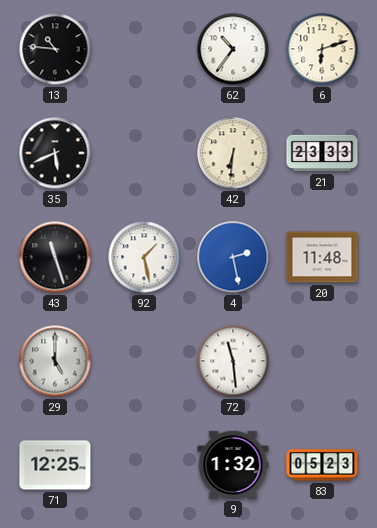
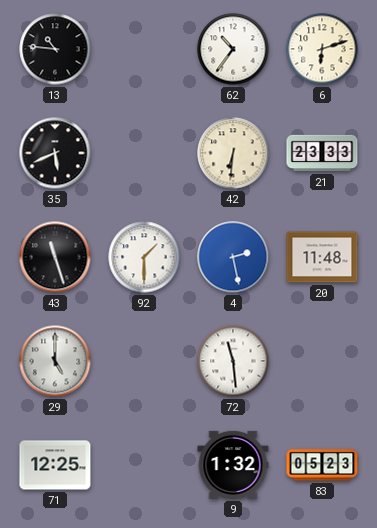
92: 1:28 -> 1:30 (144, 257)
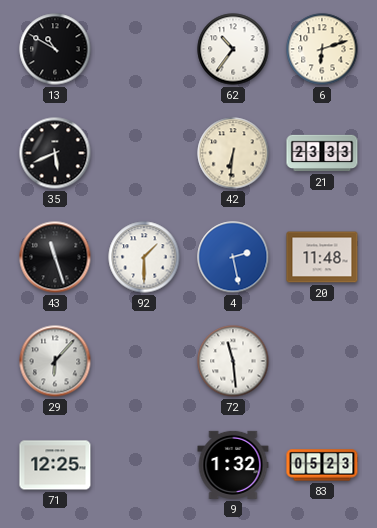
13: 10:46 -> 10:50 (55, 49)
29: 5:00 -> 6:07 (55, 361)
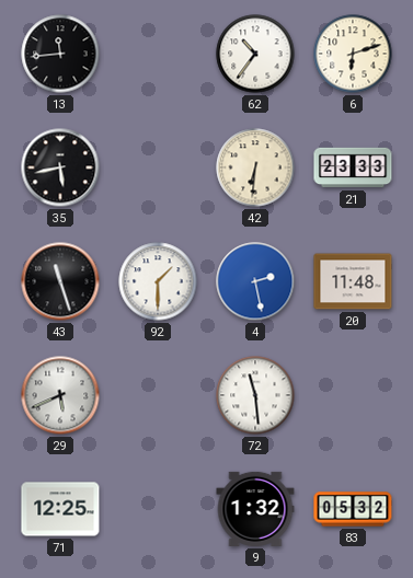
13: 10:50 -> 11:44 (60, 54)
35: 5:41 -> 5:43 (60, 167)
29: 6:07 -> 5:41 (60, 395)
83: 05:23 -> 05:32 (353, 509)
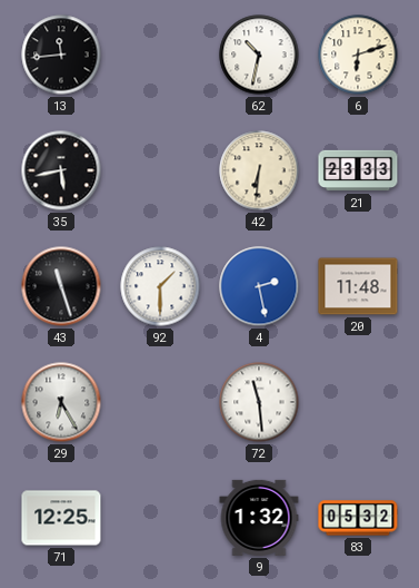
62: 10:36 -> 10:32 (259, 55)
29: 5:41 -> 6:25 (61, 402)
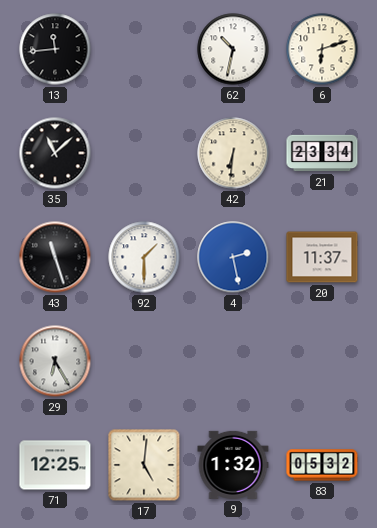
35: 5:43 -> 11:08 (55, 153)
21: 23:33 -> 23:34 (322, 153)
20: 11:48 -> 11:37 (322, 257)
72: 11:29 -> none (259, 402)
17: none -> 5:01 (144, 465)
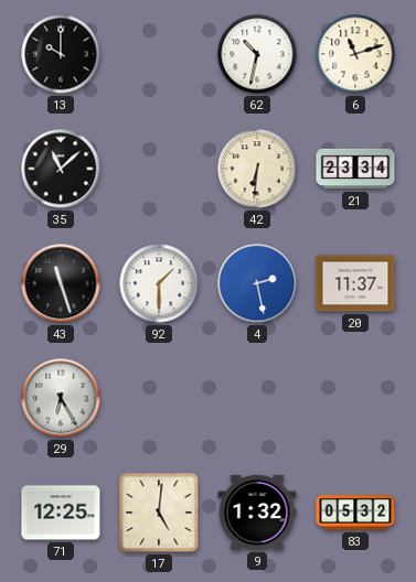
13: 11:44 -> 10:00 (61, 54)
6: 6:12 -> 11:12 (355, 54)
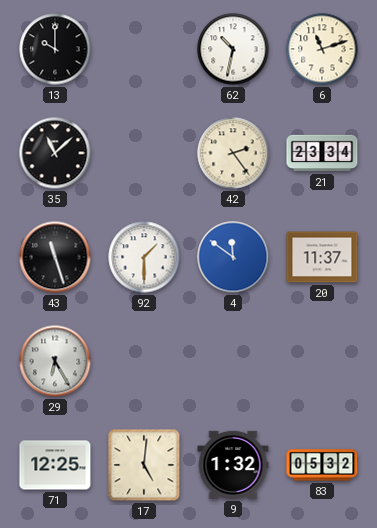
42: 6:31 -> 2:24 (233, 153)
4: 2:28 -> 11:51 (233, 257)
